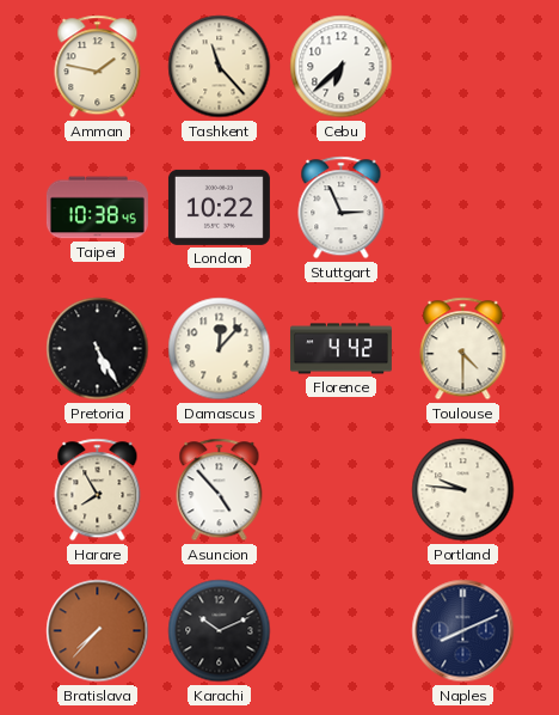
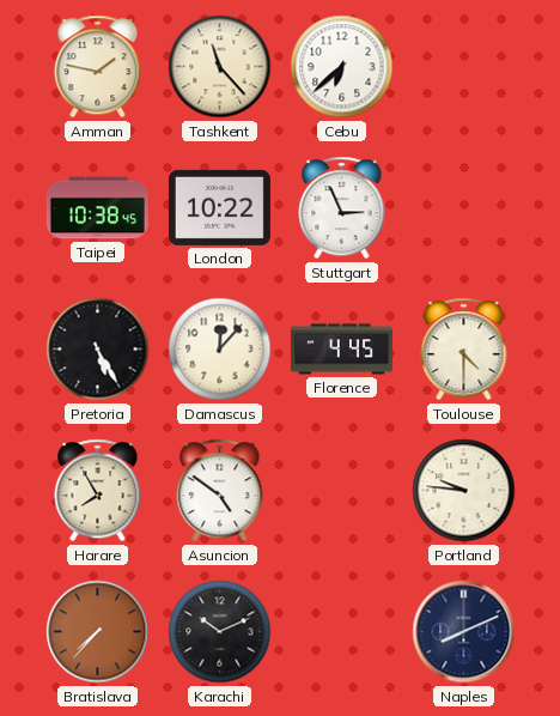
Florence: 4:42 -> 4:45 (341, 350)
Asuncion: 4:53 -> 4:51 (220, 491)
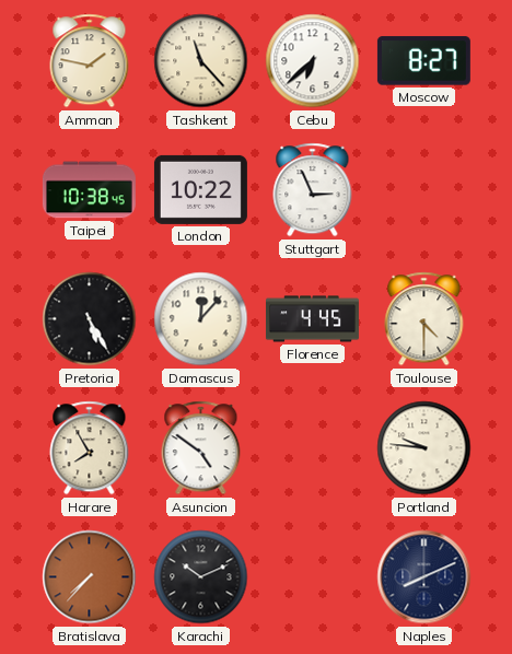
Moscow: none -> 8:27 (423, 61)
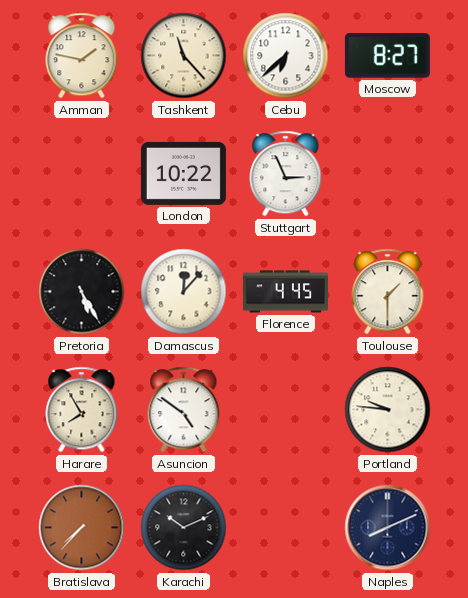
Taipei: 10:38 -> none (89, 190)
Toulouse: 4:30 -> 1:30 (388, 292)
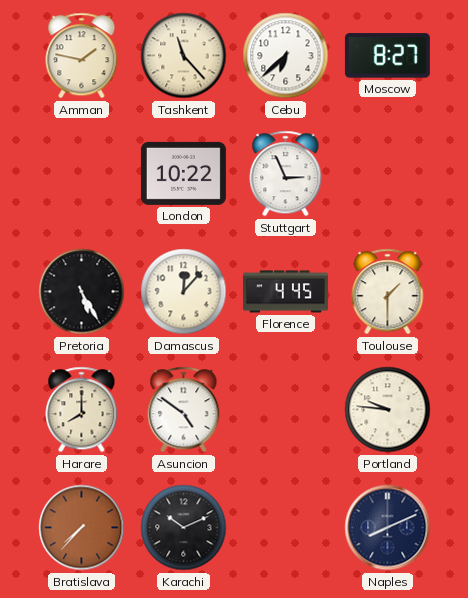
Harare: 7:55 -> 8:00 (82, 410)
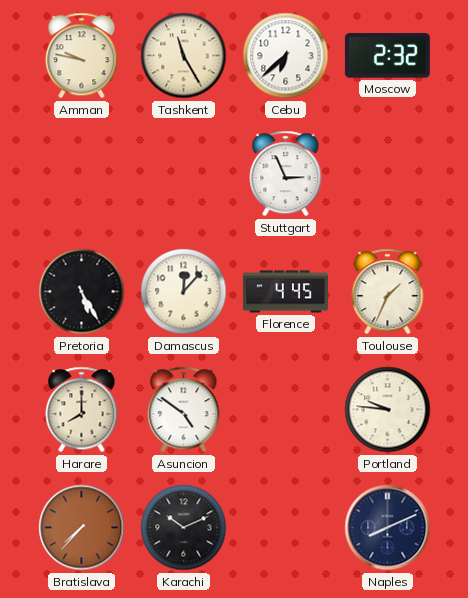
Amman: 1:47 -> 9:47 (82, 56)
Tashkent: 11:23 -> 11:25 (184, 56)
Moscow: 8:27 -> 2:32 (387, 56)
London: 10:22 -> none (183, 173)
Toulouse: 1:30 -> 1:34 (388, 292)
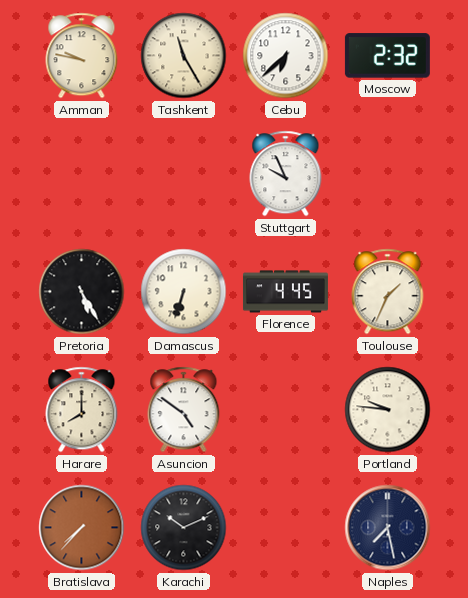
Stuttgart: 2:56 -> 9:56 (286, 174)
Damascus: 12:07 -> 6:33 (184, 292)
Naples: 8:11 -> 7:28 (388, 528)
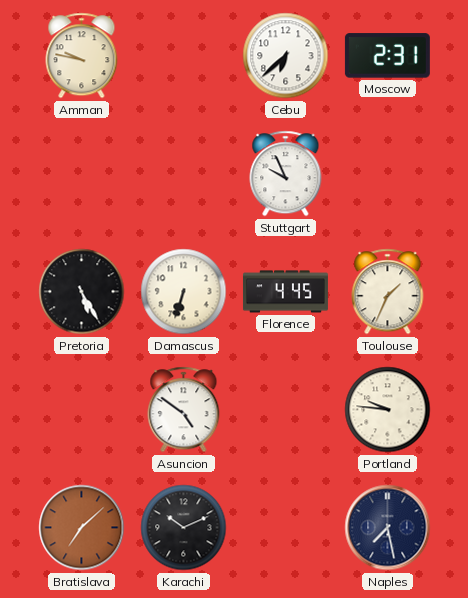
Tashkent: 11:25 -> none (184, 56)
Moscow: 2:32 -> 2:31 (387, 56)
Harare: 8:00 -> none (82, 410)
Bratislava: 7:37 -> 7:08 (82, 528)
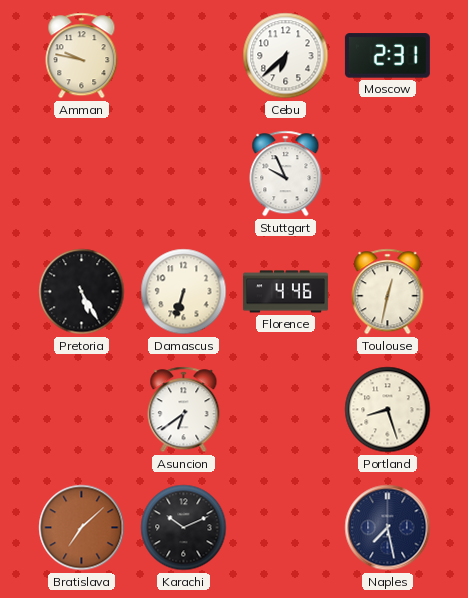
Florence: 4:45 -> 4:46 (285, 292)
Toulouse: 1:34 -> 12:32 (388, 292)
Asuncion: 4:51 -> 6:39 (184, 410)
Portland: 9:46 -> 8:27 (388, 410)
